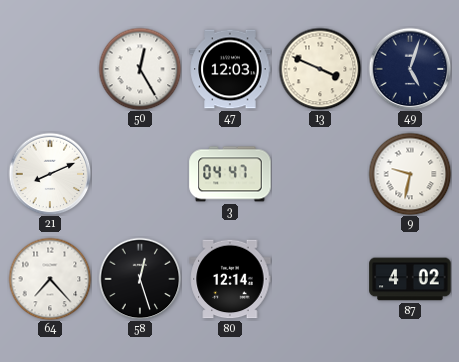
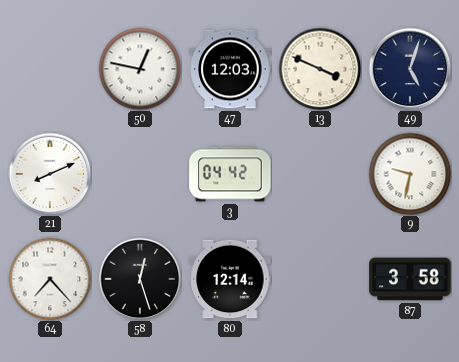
50: 12:25 -> 12:47 (140, 69)
3: 04:47 -> 04:42 (230, 174)
87: 4:02 -> 3:58 (410, 279)
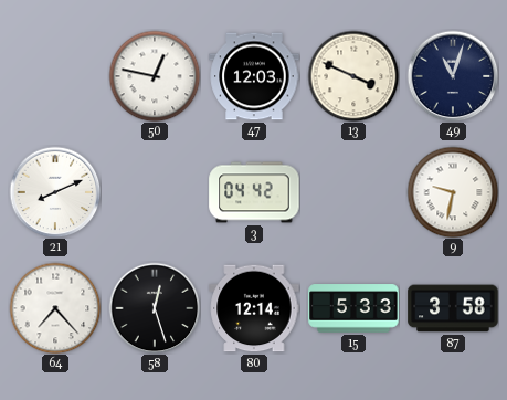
49: 5:03 -> 11:03 (453, 76)
15: none -> 5:33 (353, 308)
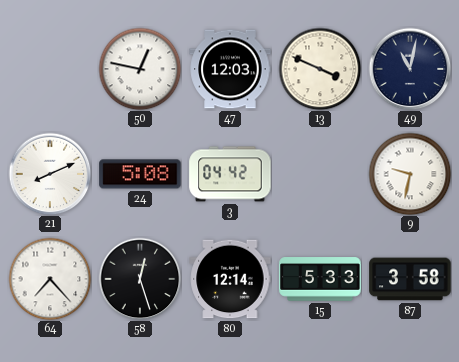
49: 11:03 -> 11:02 (410, 69)
24: none -> 5:08 (140, 174)
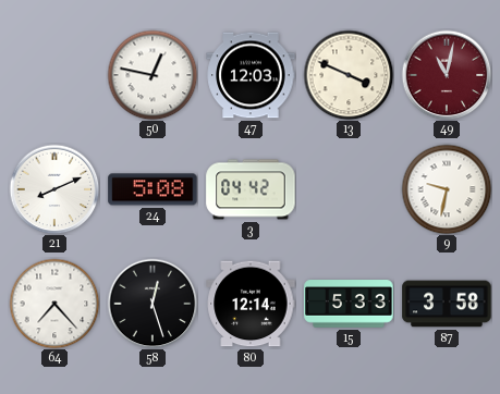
49 dial: navy -> burgundy (447, 75)
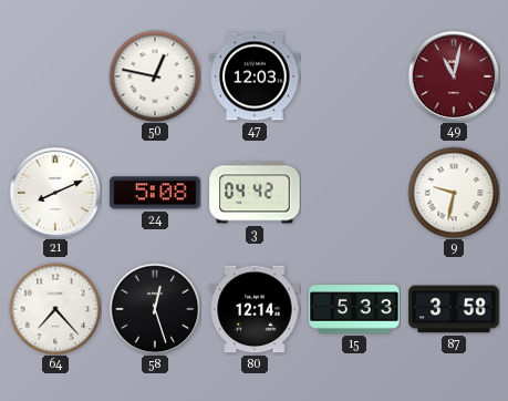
13: 3:49 -> none (349, 75)
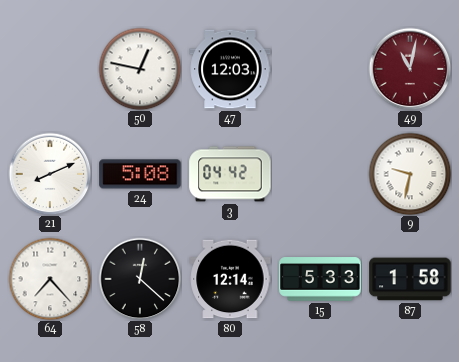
58: 12:27 -> 12:22 (140, 279)
87: 3:58 -> 1:58 (410, 279)
